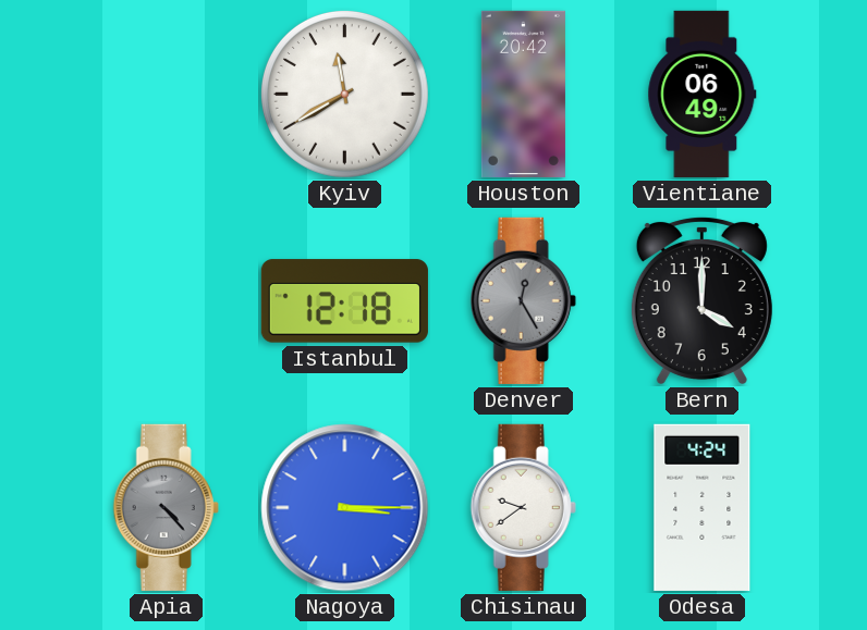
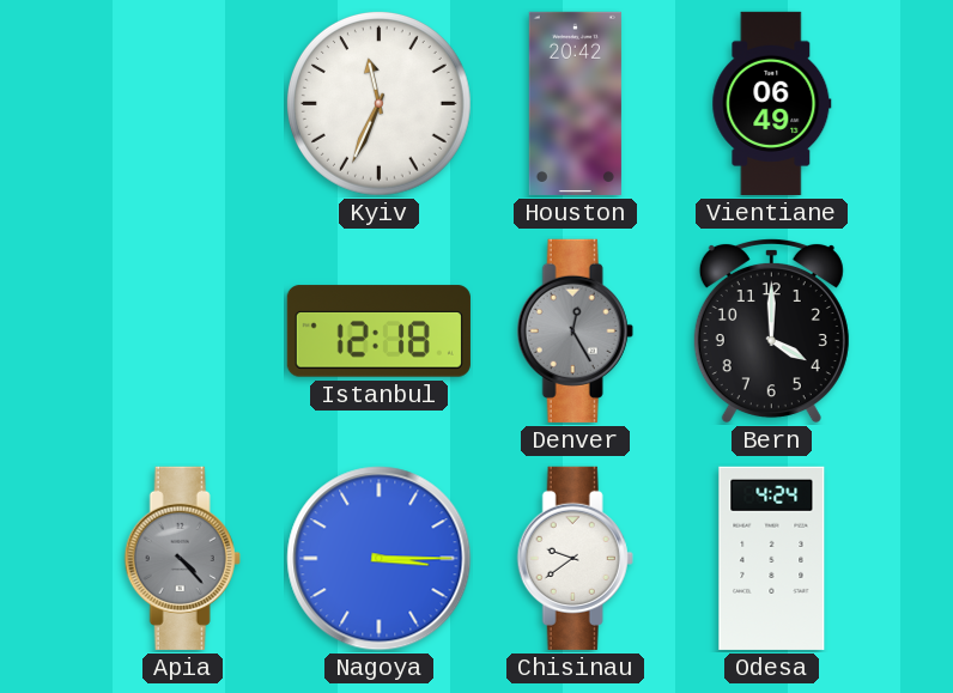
Kyiv: 11:40 -> 11:34 (378, 103)
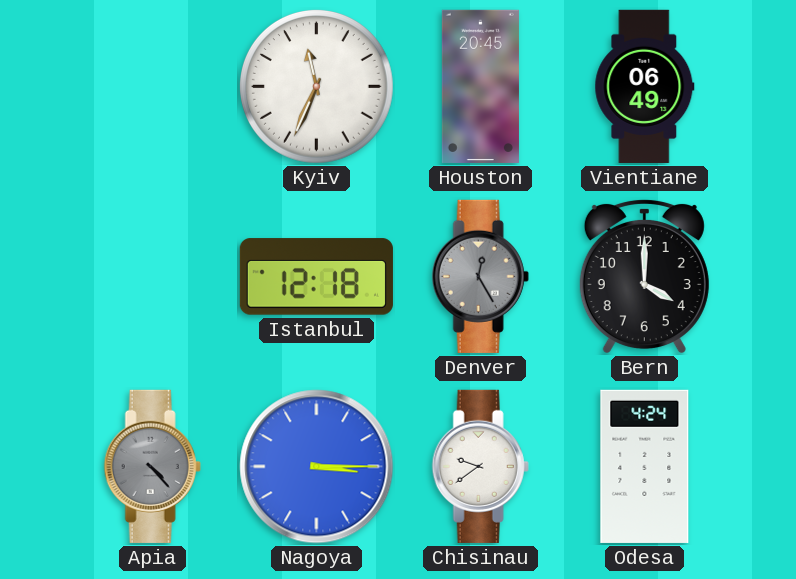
Houston: 20:42 -> 20:45 (480, 86)
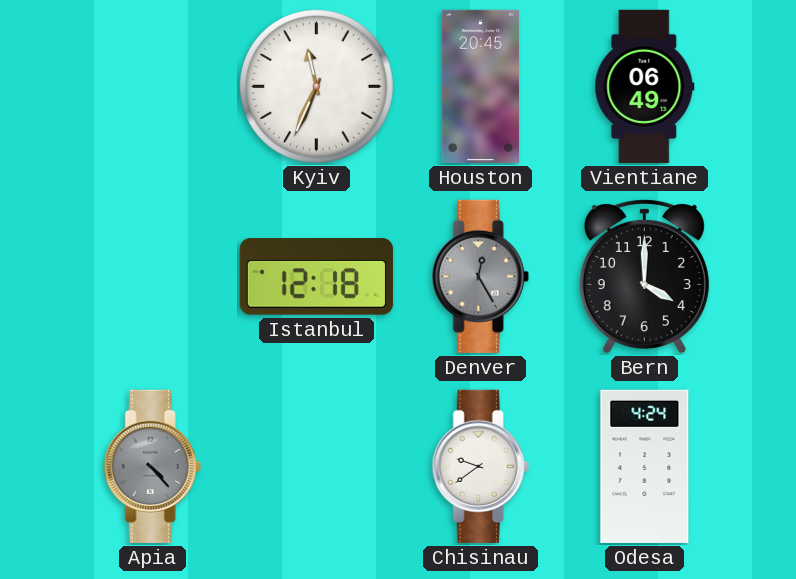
Nagoya: 3:15 -> none (317, 467)
